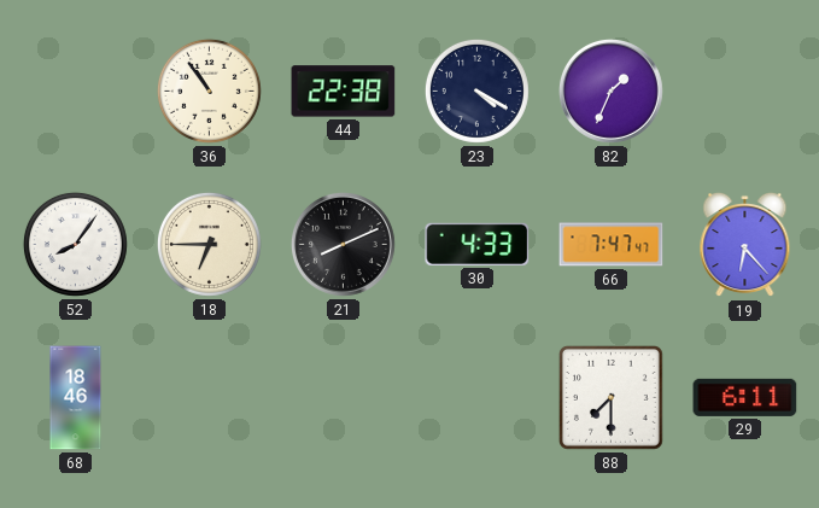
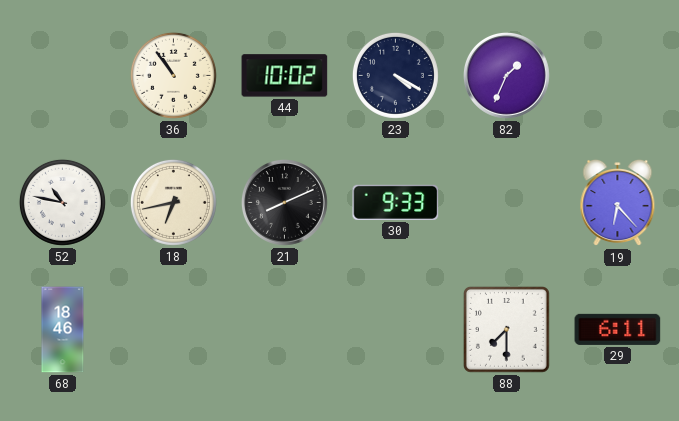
44: 22:38 -> 10:02 (285, 76)
52: 8:06 -> 10:47 (62, 202)
18: 6:45 -> 6:43 (173, 202)
30: 4:33 -> 9:33 (396, 202)
66: 7:47 -> none (612, 245)
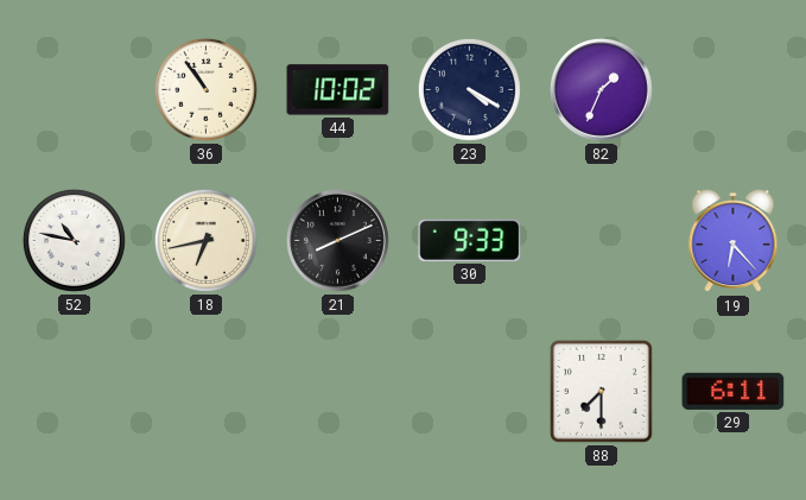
68: 18:46 -> none (63, 330)
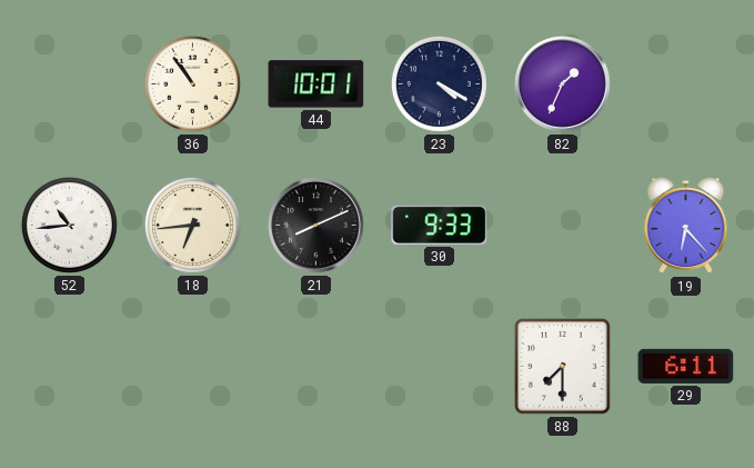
44: 10:02 -> 10:01 (316, 84)
52: 10:47 -> 10:44 (69, 225)
18: 6:43 -> 6:44 (192, 225)
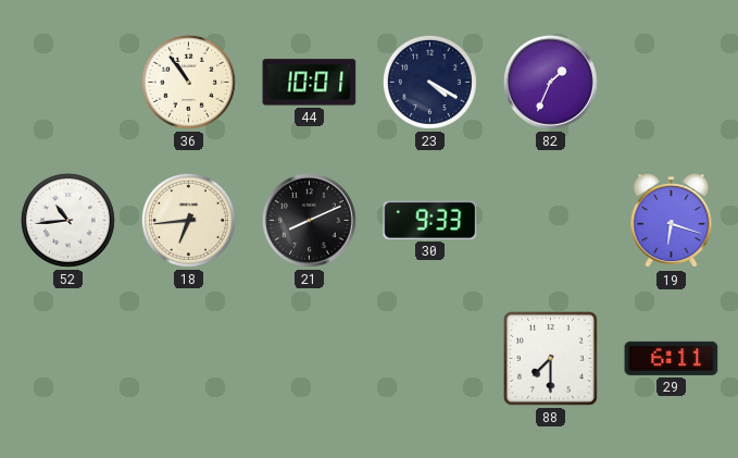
19: 6:23 -> 6:18 (672, 221)
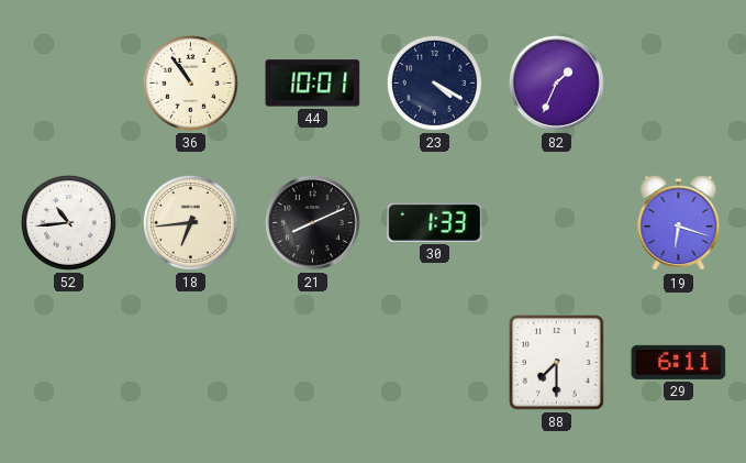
30: 9:33 -> 1:33 (435, 222)
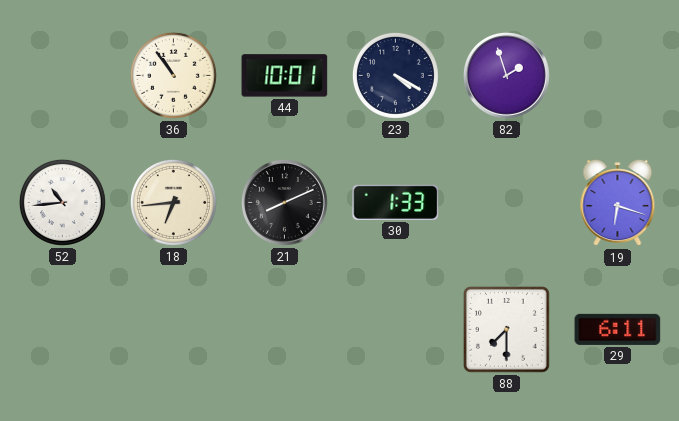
82: 1:34 -> 1:57 (506, 75)
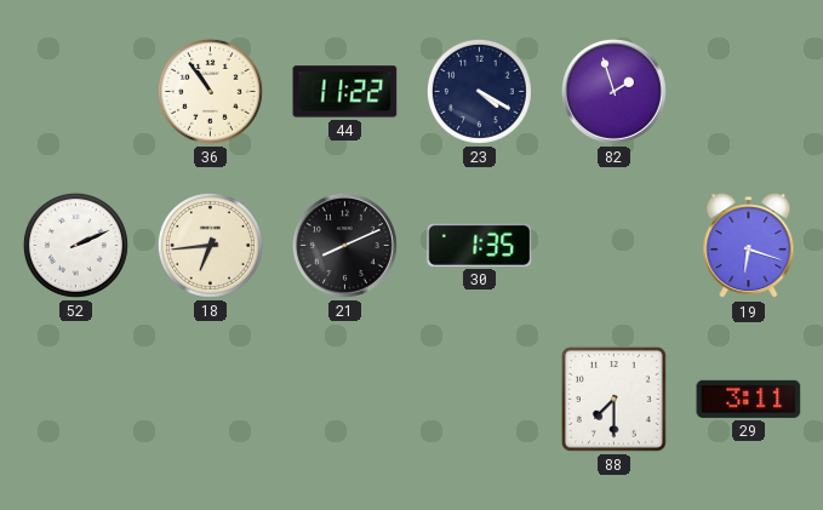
44: 10:01 -> 11:22 (345, 92)
52: 10:44 -> 2:11 (75, 245)
30: 1:33 -> 1:35 (480, 245)
29: 6:11 -> 3:11 (749, 399)
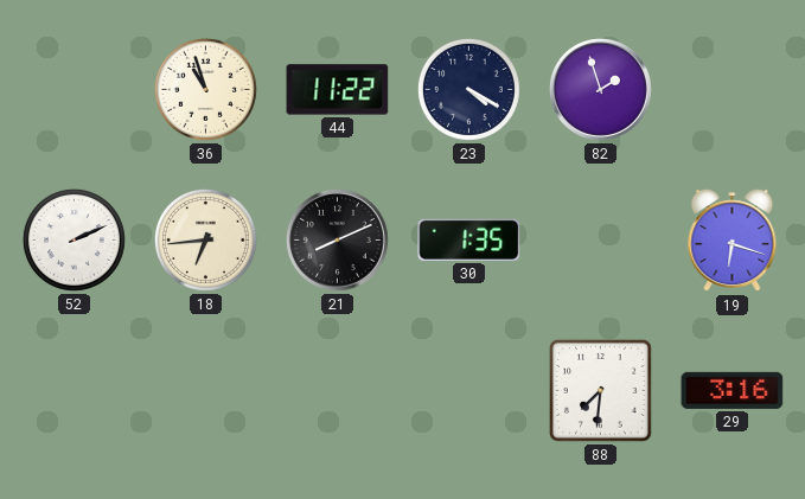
36: 10:54 -> 10:57 (205, 89)
88: 7:30 -> 7:31 (600, 390)
29: 3:11 -> 3:16 (733, 390)
